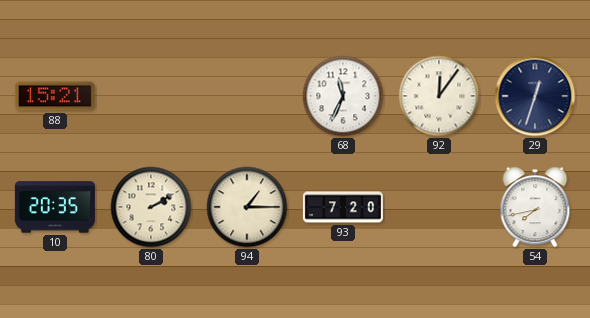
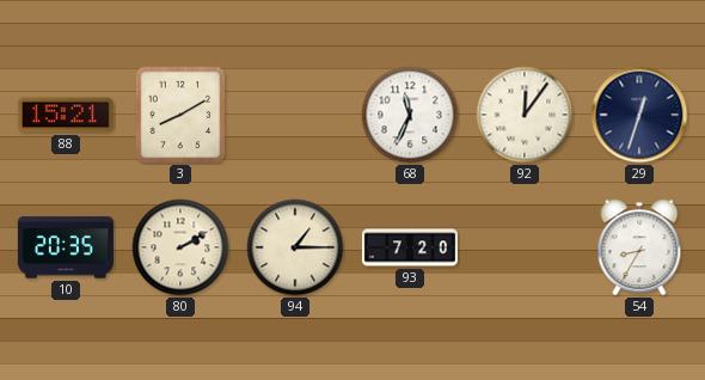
3: none -> 8:10 (180, 115)
54: 7:43 -> 8:35 (639, 247)
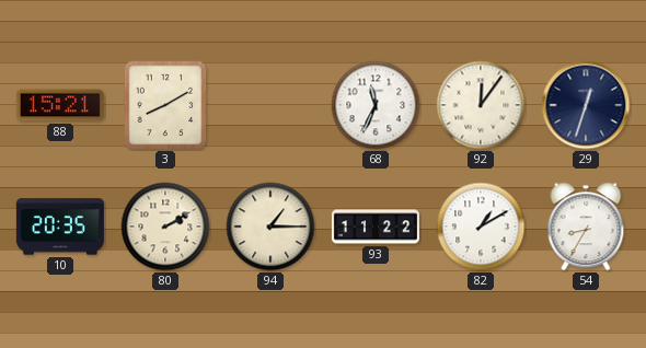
93: 7:20 -> 11:22 (376, 227)
82: none -> 1:10 (481, 227)
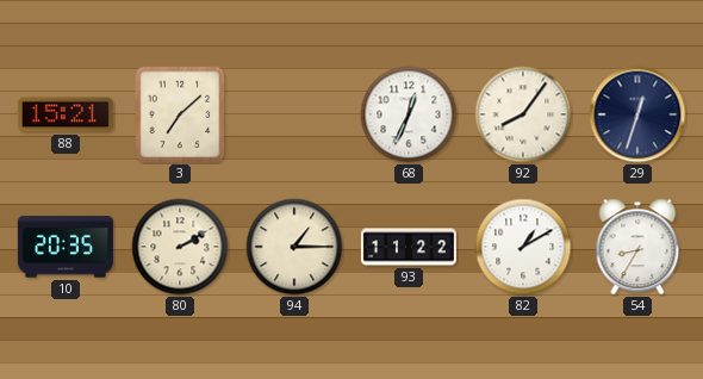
3: 8:10 -> 7:08 (180, 114)
68: 11:34 -> 12:34 (409, 114)
92: 12:06 -> 8:06 (523, 114)
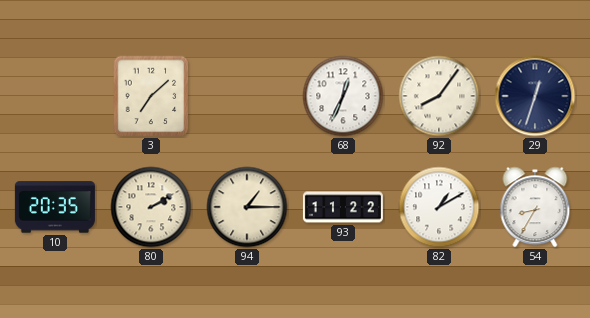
88: 15:21 -> none (66, 114)
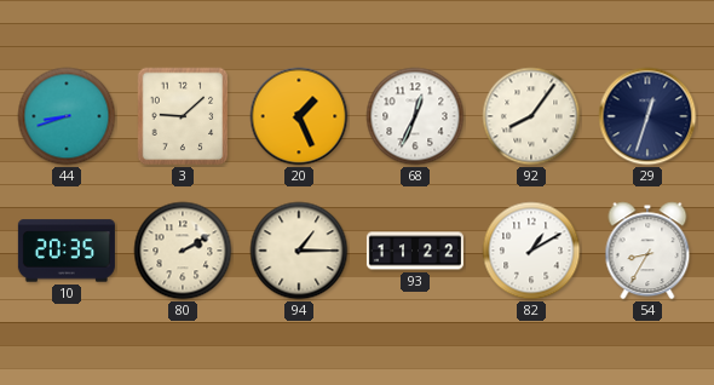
44: none -> 8:42 (67, 116)
3: 7:08 -> 9:08 (183, 116)
20: none -> 1:26 (299, 116)
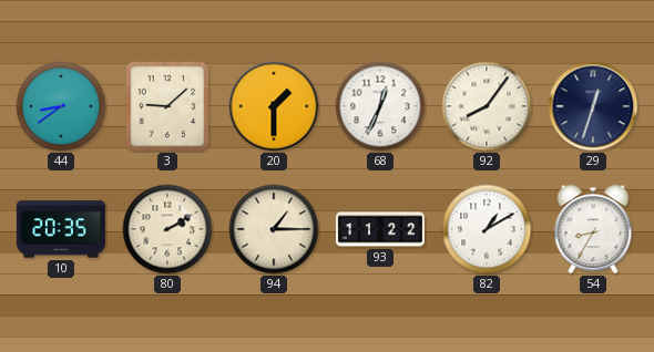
44: 8:42 -> 8:39 (61, 106)
20: 1:26 -> 1:30 (274, 106)
